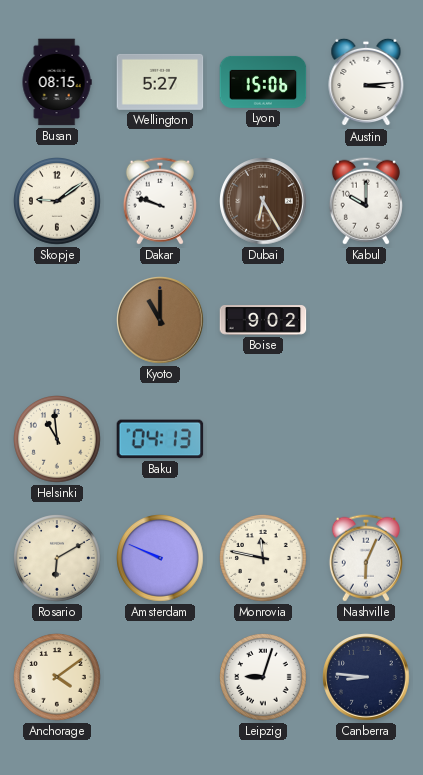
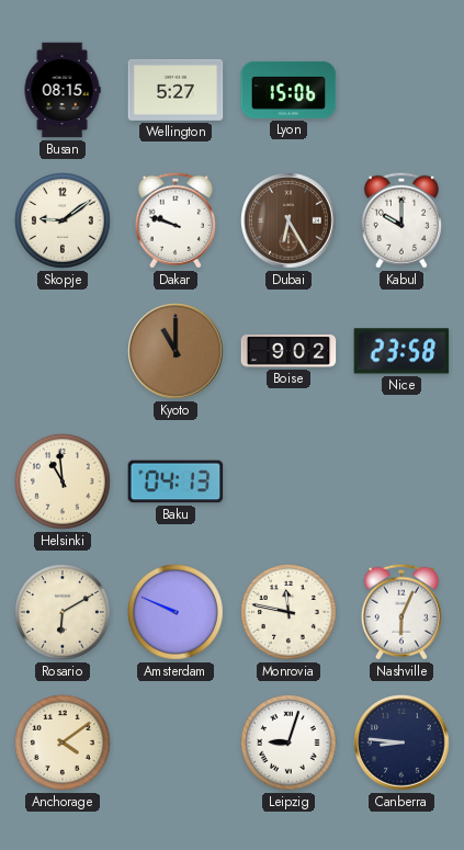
Austin: 3:14 -> none (366, 82)
Nice: none -> 23:58 (401, 351)
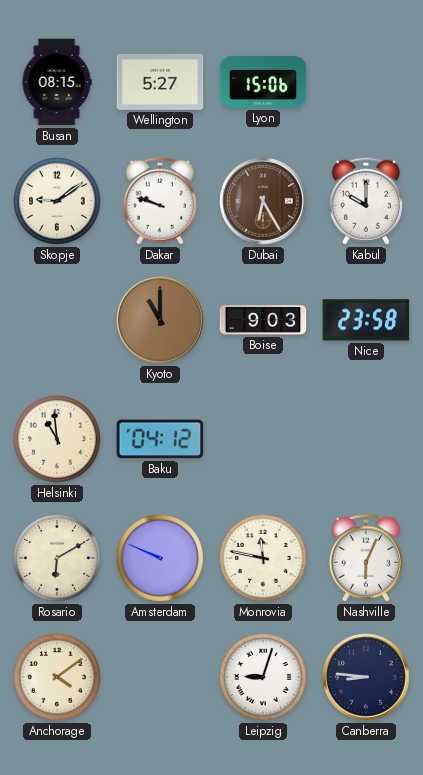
Boise: 9:02 -> 9:03 (263, 320)
Baku: 04:13 -> 04:12 (160, 439)
